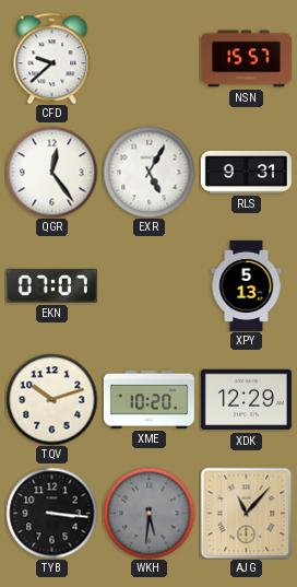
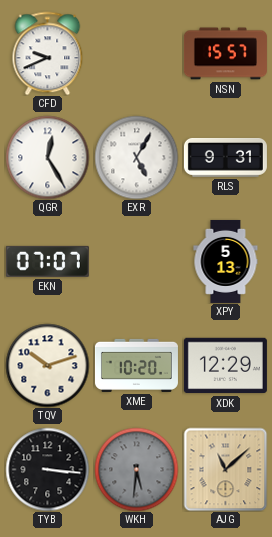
CFD: 9:38 -> 9:41 (48, 53)
QGR: 12:24 -> 12:25 (47, 157)
AJG: 11:07 -> 11:08 (225, 469)
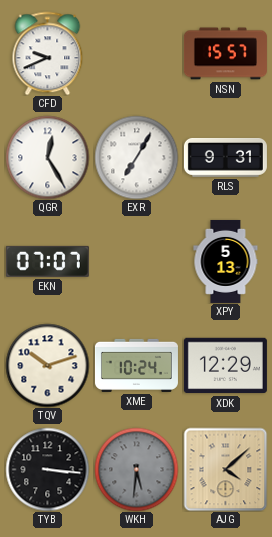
EXR: 5:05 -> 7:05 (136, 157)
XME: 10:20 -> 10:24 (136, 365)
AJG: 11:08 -> 4:08 (225, 469)
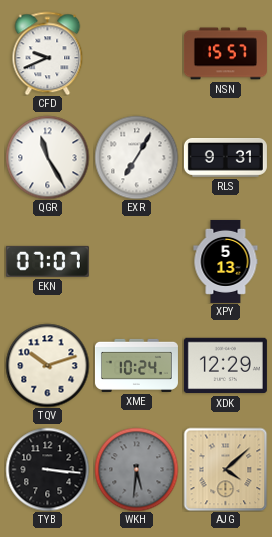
QGR: 12:25 -> 11:25 (47, 157)
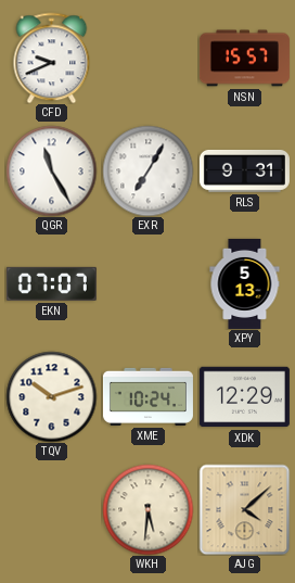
TYB: 3:16 -> none (47, 469)
WKH dial: grey -> cream (147, 509)
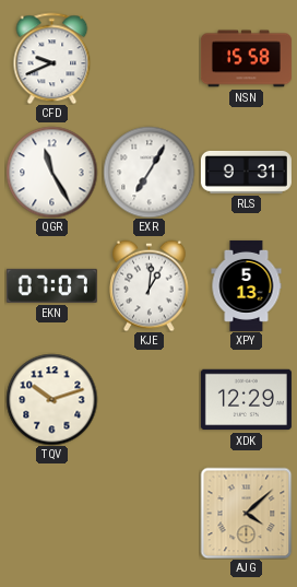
NSN: 15:57 -> 15:58 (246, 59)
KJE: none -> 1:01 (150, 285)
XME: 10:24 -> none (147, 396)
WKH: 5:31 -> none (147, 509)
